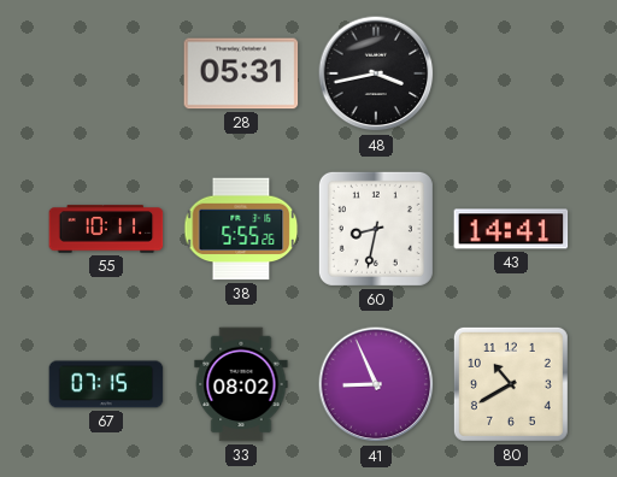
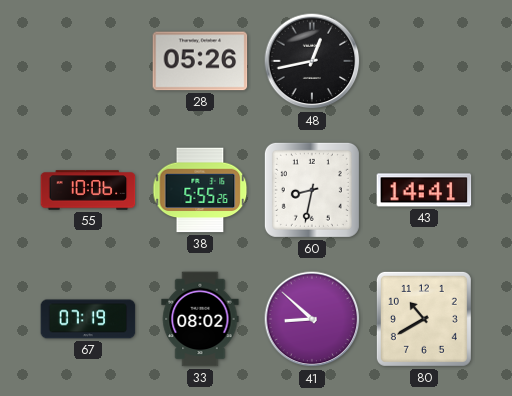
28: 05:31 -> 05:26 (200, 61)
48: 3:43 -> 12:43 (312, 61)
55: 10:11 -> 10:06 (88, 190)
67: 07:15 -> 07:19 (88, 319)
41: 8:56 -> 8:52 (312, 319)
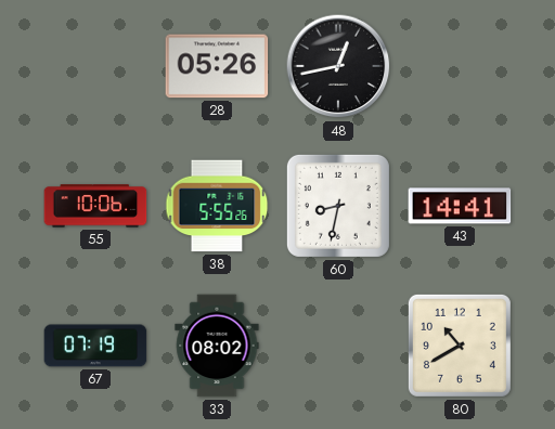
41: 8:52 -> none (312, 319)
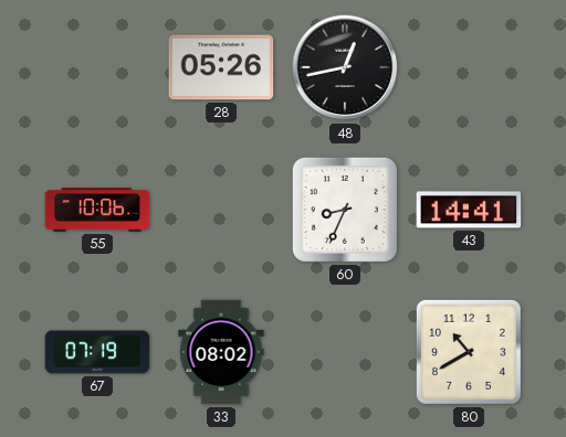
38: 5:55 -> none (217, 206)
60: 8:32 -> 8:34 (345, 210)
